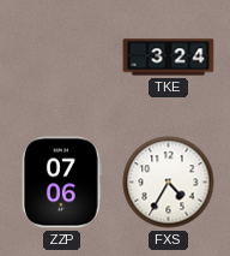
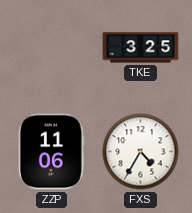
TKE: 3:24 -> 3:25 (141, 48)
ZZP: 07:06 -> 11:06 (51, 152)
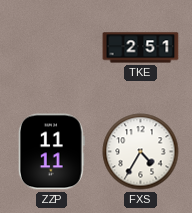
TKE: 3:25 -> 2:51 (141, 48)
ZZP: 11:06 -> 11:11 (51, 152)
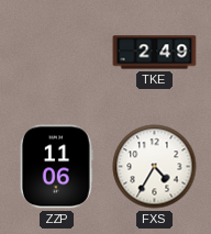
TKE: 2:51 -> 2:49 (155, 53)
ZZP: 11:11 -> 11:06 (56, 167)
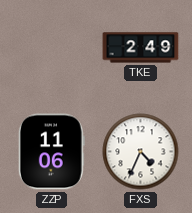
FXS: 4:35 -> 4:34 (141, 152)
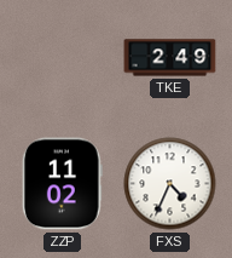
ZZP: 11:06 -> 11:02 (62, 184)
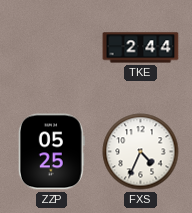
TKE: 2:49 -> 2:44 (141, 48)
ZZP: 11:02 -> 05:25 (51, 152)
